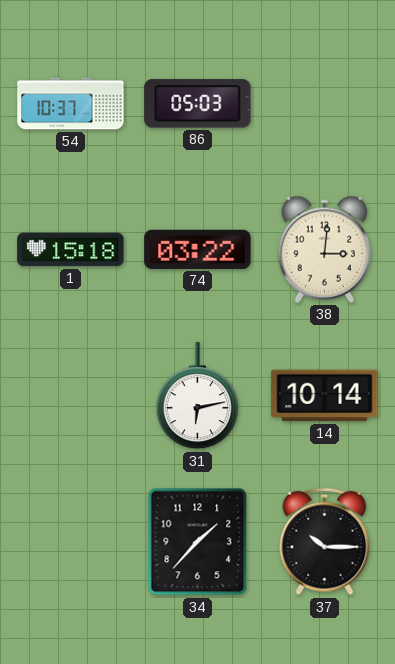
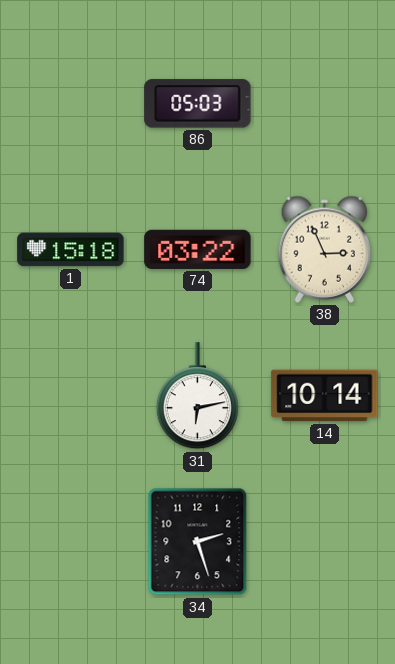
54: 10:37 -> none (71, 104)
38: 3:01 -> 2:56 (324, 249)
34: 1:37 -> 2:27 (198, 542)
37: 10:15 -> none (325, 542)
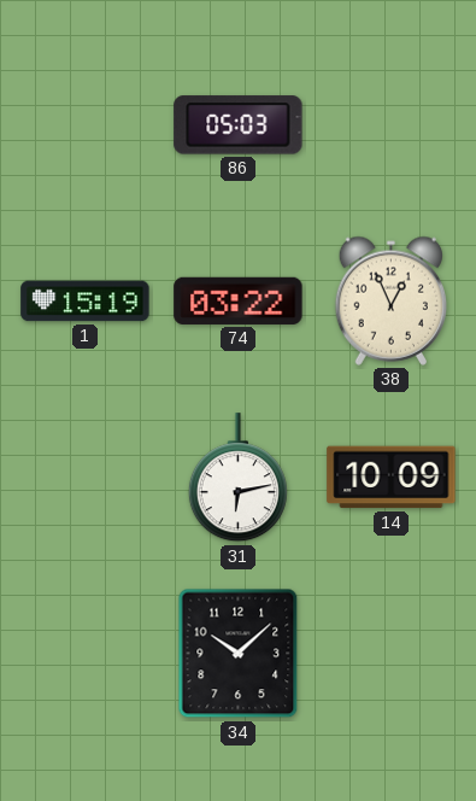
1: 15:18 -> 15:19 (86, 302)
38: 2:56 -> 12:56 (390, 300)
14: 10:14 -> 10:09 (392, 478)
34: 2:27 -> 10:08 (239, 654)
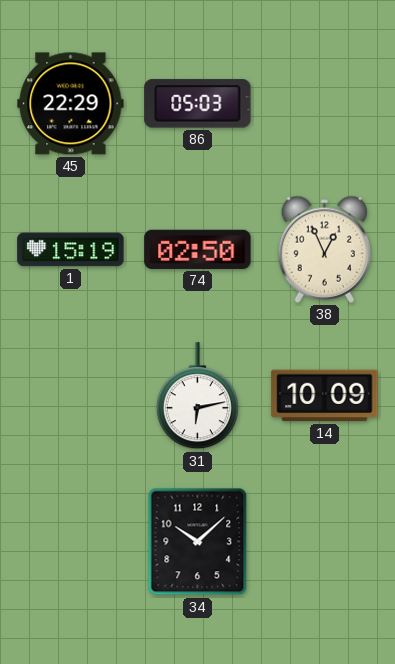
45: none -> 22:29 (71, 104)
74: 03:22 -> 02:50 (198, 249)
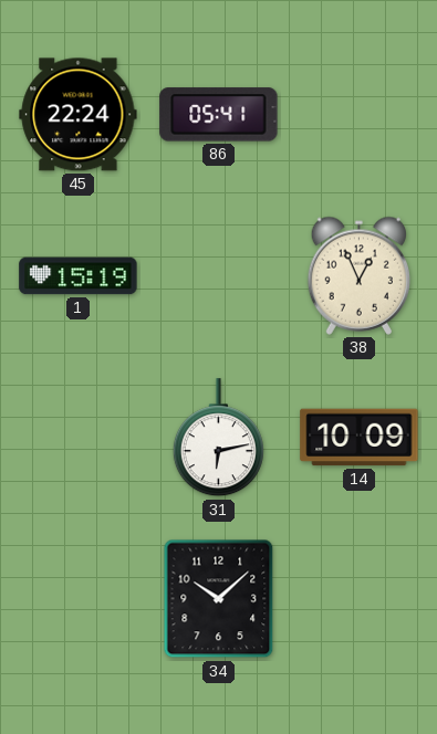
45: 22:29 -> 22:24 (79, 115)
86: 05:03 -> 05:41 (219, 115)
74: 02:50 -> none (198, 249)
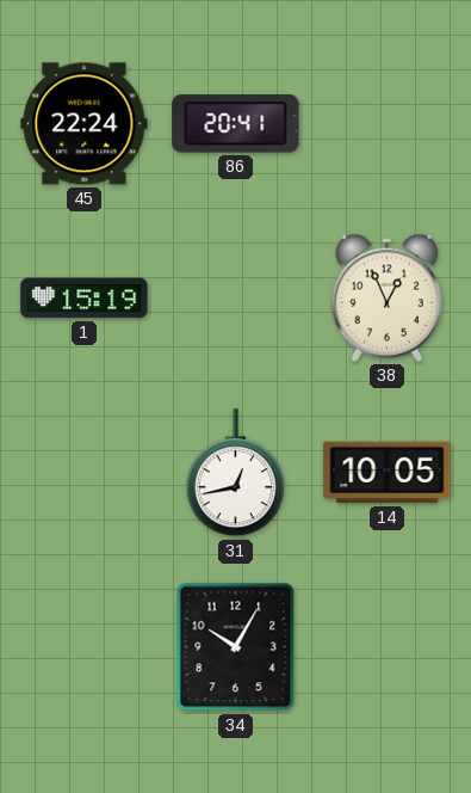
86: 05:41 -> 20:41 (236, 124)
31: 6:13 -> 12:43 (235, 473)
14: 10:09 -> 10:05 (388, 473)
34: 10:08 -> 10:05 (236, 647)
